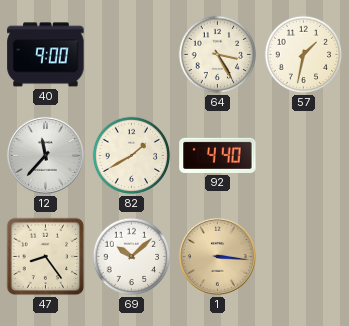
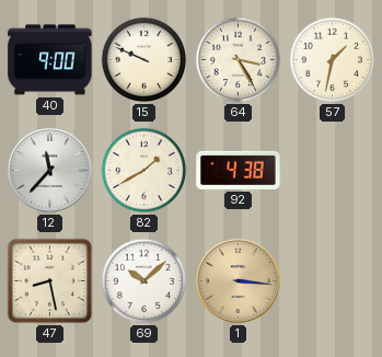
15: none -> 9:49 (144, 60)
92: 4:40 -> 4:38 (239, 170)
47: 8:24 -> 8:28 (50, 281)
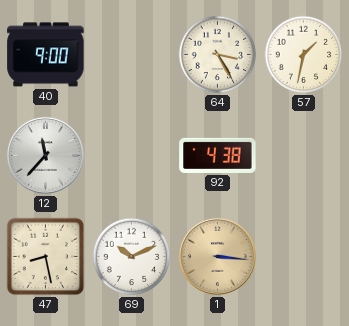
15: 9:49 -> none (144, 60)
82: 1:40 -> none (144, 171)
69: 10:08 -> 10:11 (132, 257)
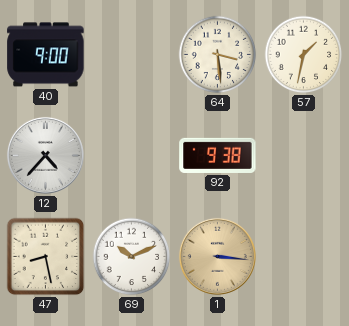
64: 3:25 -> 3:29 (218, 55)
12: 11:37 -> 4:37 (45, 155)
92: 4:38 -> 9:38 (218, 155)
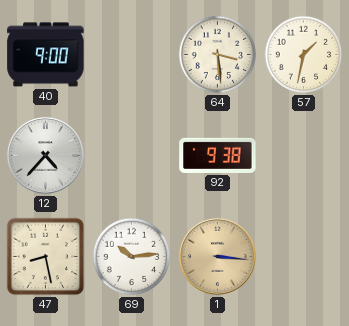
69: 10:11 -> 10:14 (132, 257)
